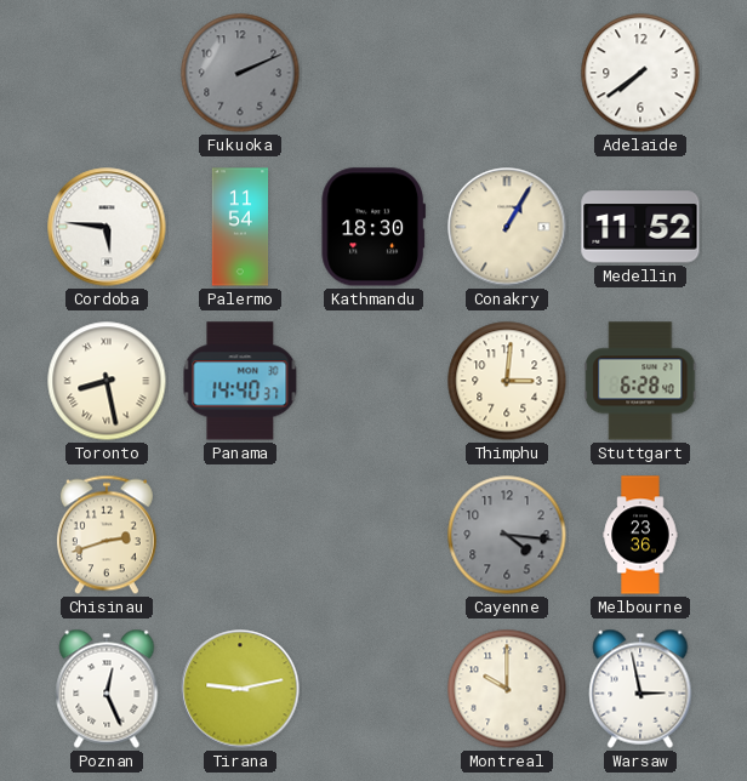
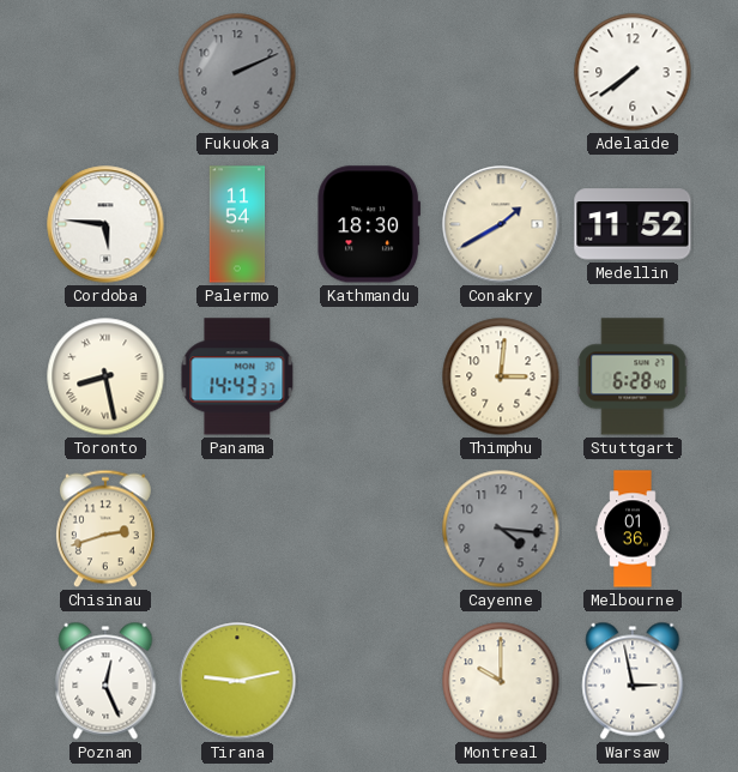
Conakry: 1:05 -> 1:40 (501, 224)
Panama: 14:40 -> 14:43 (237, 376)
Melbourne: 23:36 -> 01:36 (633, 529)
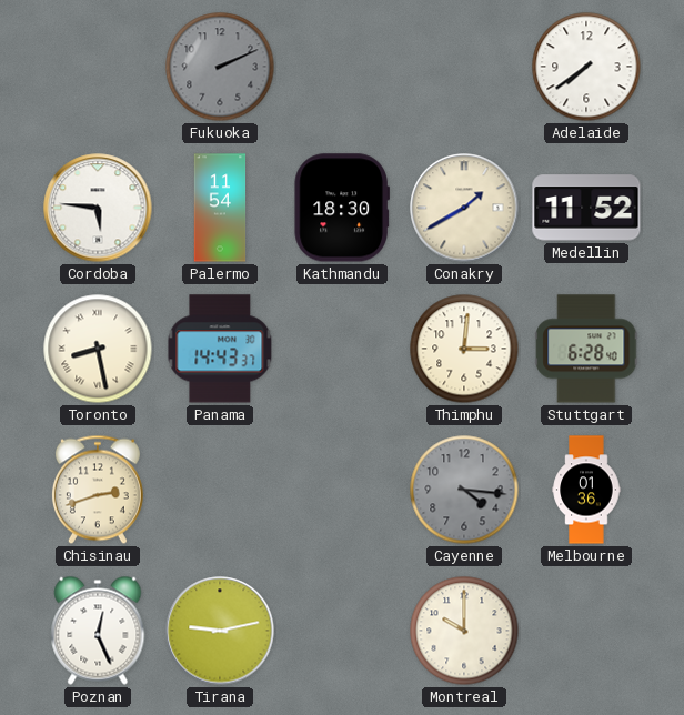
Warsaw: 2:58 -> none (633, 681)
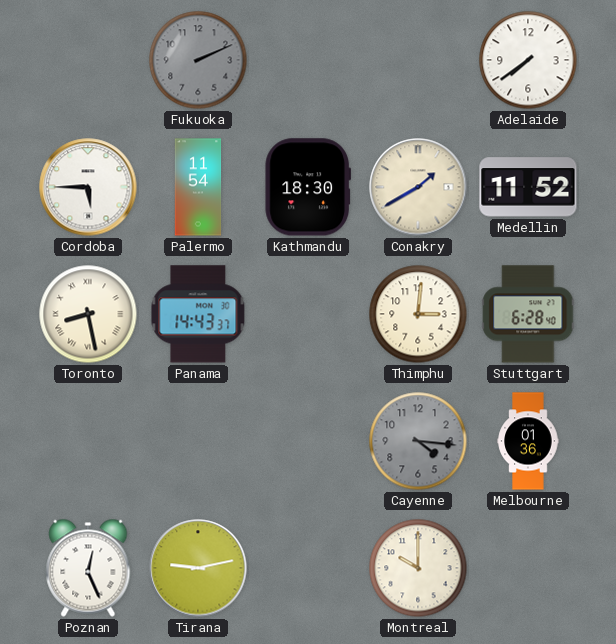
Cordoba: 5:46 -> 5:45 (88, 187)
Chisinau: 2:42 -> none (98, 490)
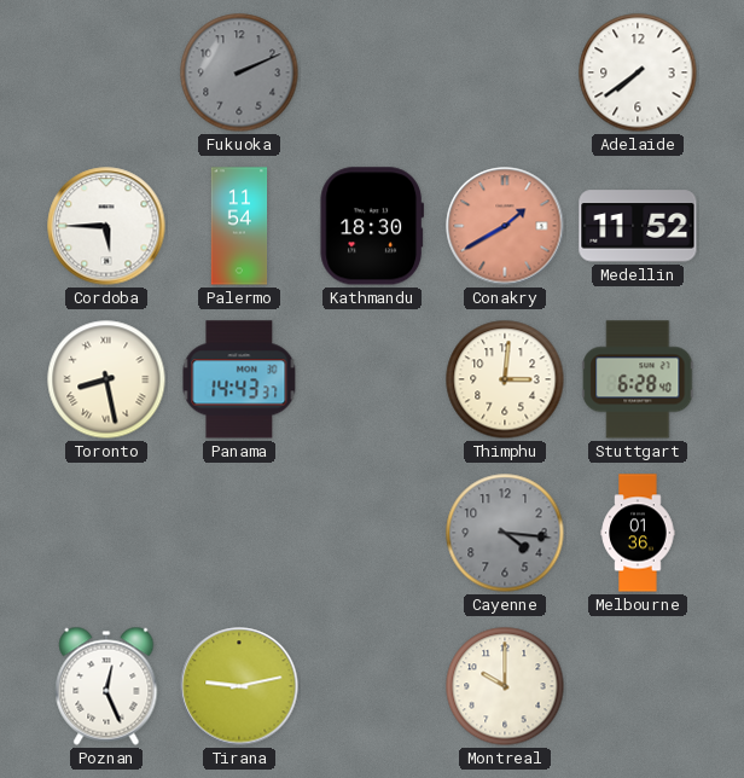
Conakry dial: cream -> salmon (505, 226)
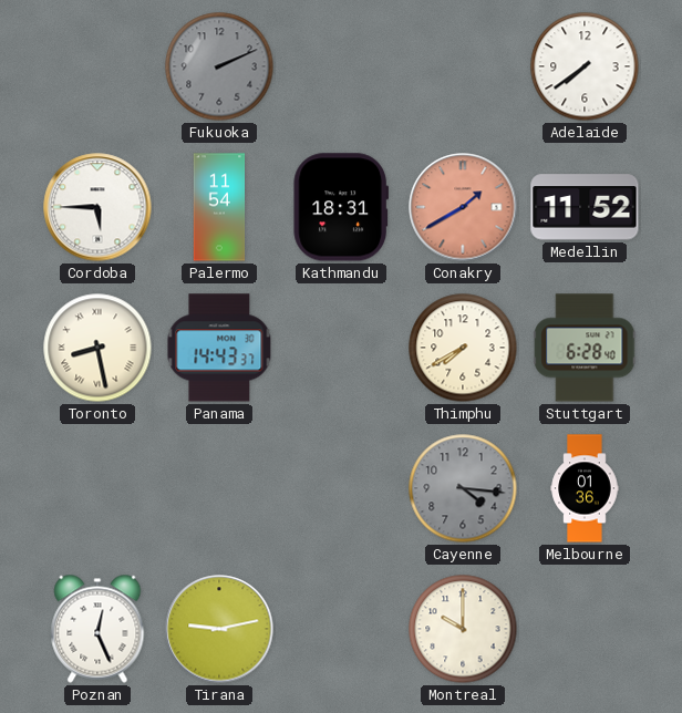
Kathmandu: 18:30 -> 18:31 (340, 207)
Thimphu: 3:01 -> 7:40 (463, 348)
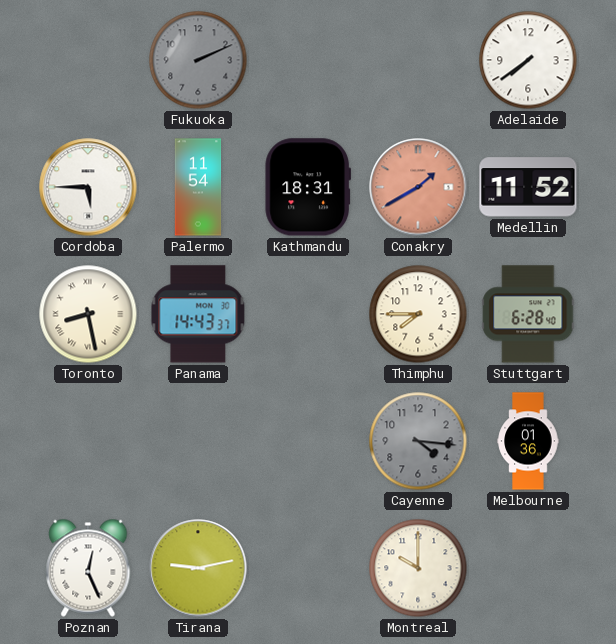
Thimphu: 7:40 -> 7:45 (418, 314)
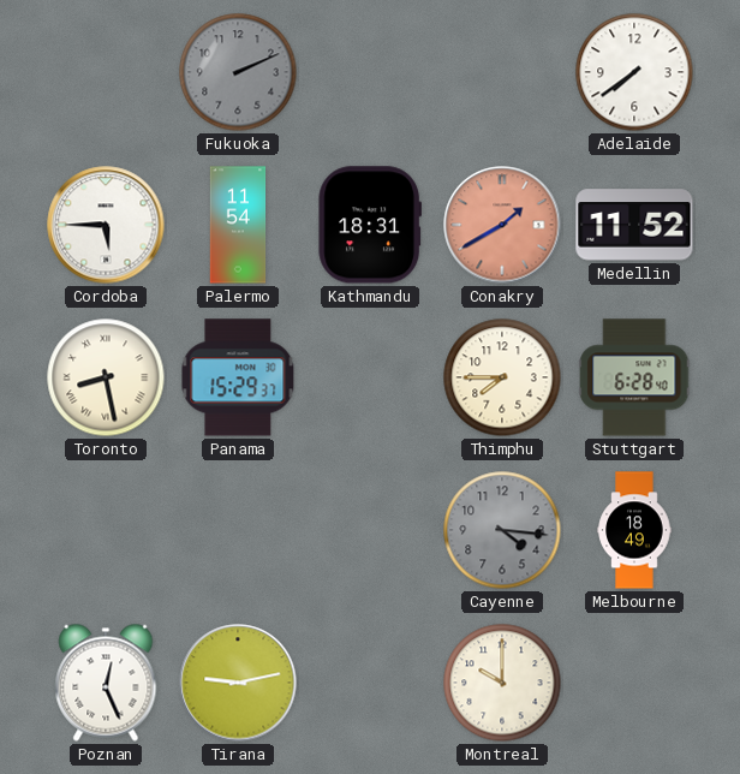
Panama: 14:43 -> 15:29 (238, 377)
Melbourne: 01:36 -> 18:49 (634, 530)
